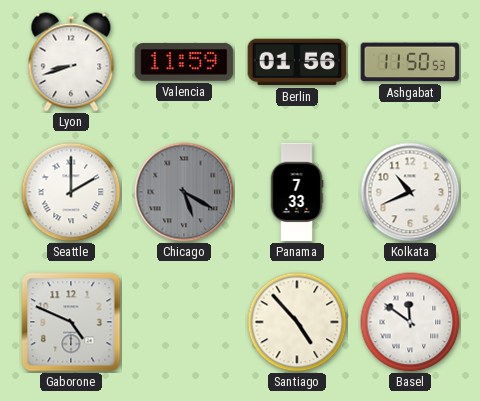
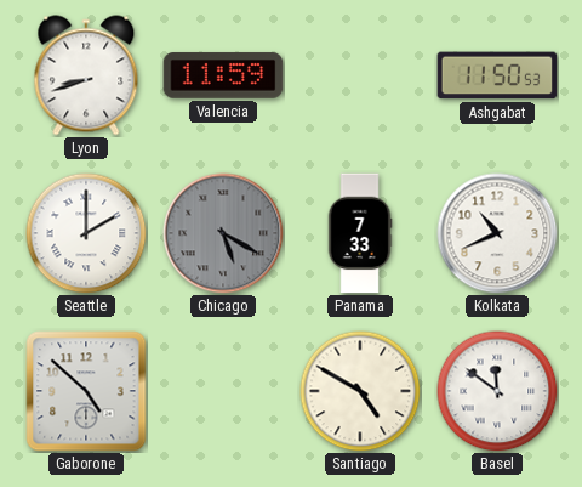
Berlin: 01:56 -> none (297, 62)
Gaborone: 4:49 -> 4:52 (86, 391)
Santiago: 4:53 -> 4:50 (360, 391)
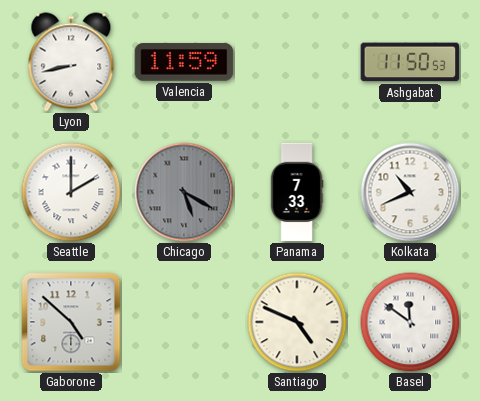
Lyon: 8:42 -> 8:43 (71, 62)
Santiago: 4:50 -> 4:49 (297, 322)
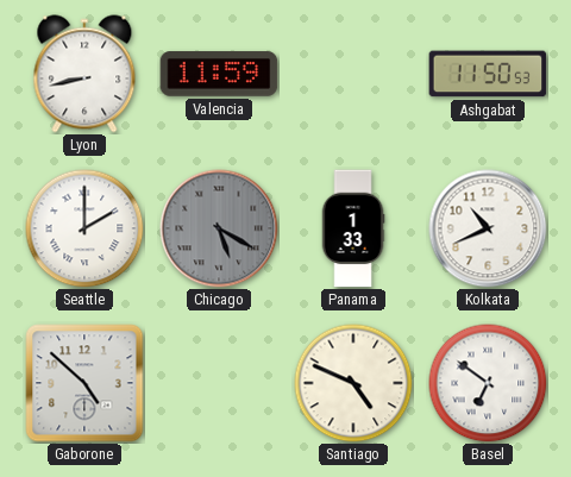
Panama: 7:33 -> 1:33 (353, 228)
Basel: 11:51 -> 6:51 (488, 383)
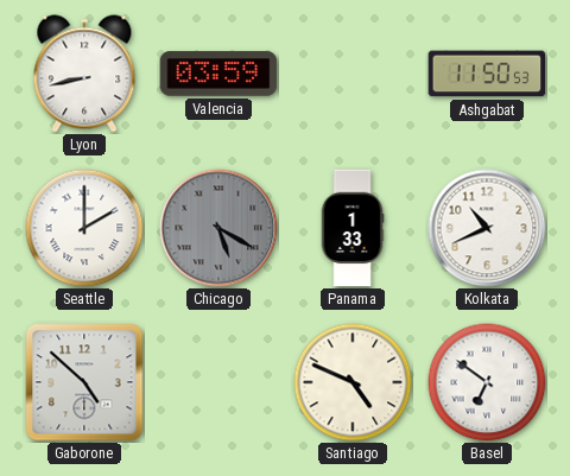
Valencia: 11:59 -> 03:59 (218, 74)
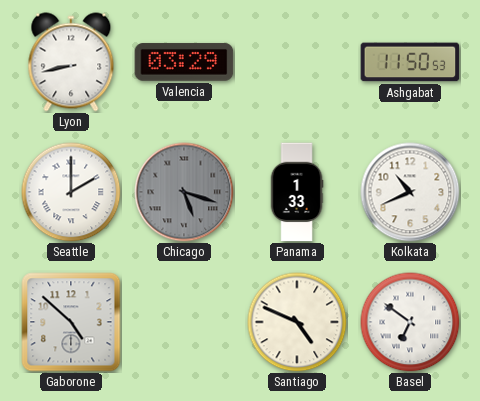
Valencia: 03:59 -> 03:29 (184, 62)
Chicago: 5:20 -> 5:18 (184, 192)
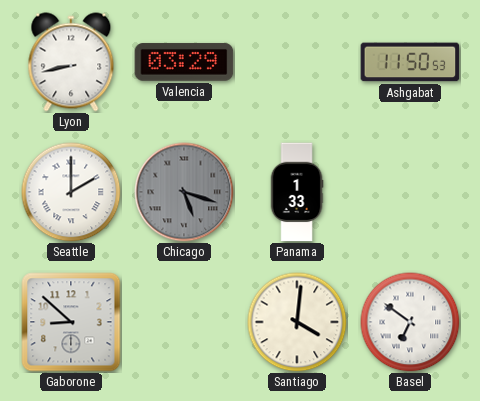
Kolkata: 10:41 -> none (410, 192)
Gaborone: 4:52 -> 8:52 (71, 322)
Santiago: 4:49 -> 4:01 (297, 322)
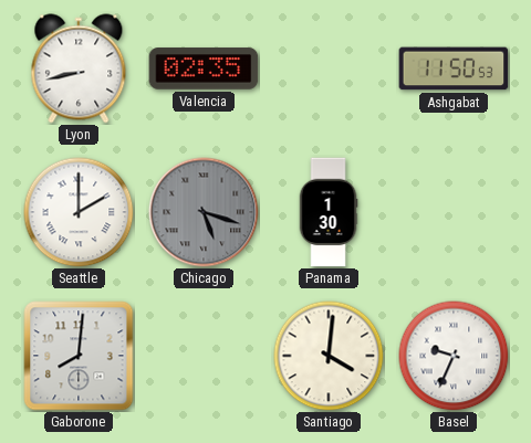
Valencia: 03:29 -> 02:35 (204, 68)
Panama: 1:33 -> 1:30 (329, 212)
Gaborone: 8:52 -> 8:01 (79, 356)
Basel: 6:51 -> 9:34 (454, 356)
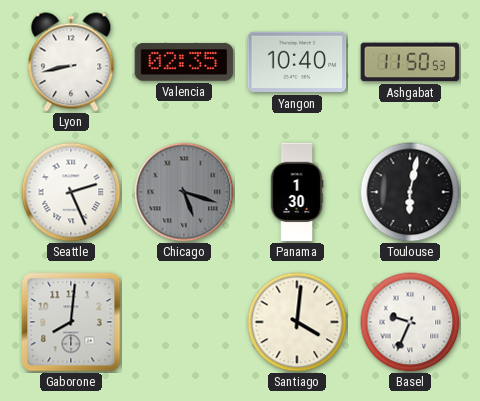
Yangon: none -> 10:40 (297, 62)
Seattle: 2:00 -> 2:26 (71, 192)
Toulouse: none -> 6:02 (410, 192)
